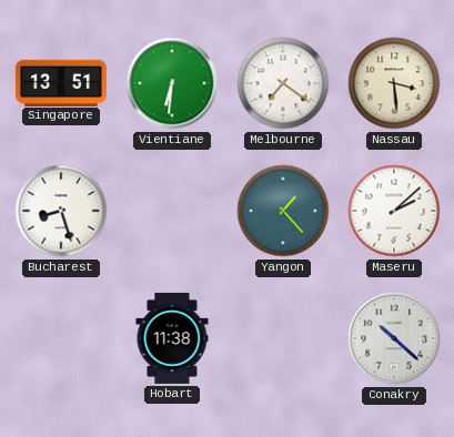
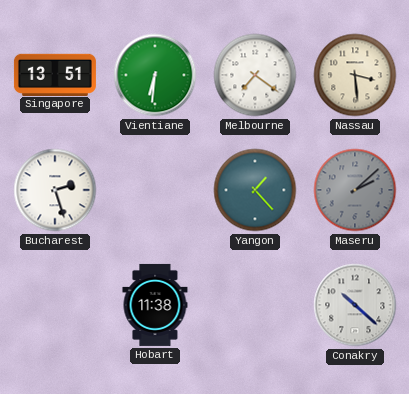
Bucharest: 8:27 -> 2:27 (55, 190)
Maseru dial: white -> grey (355, 190)
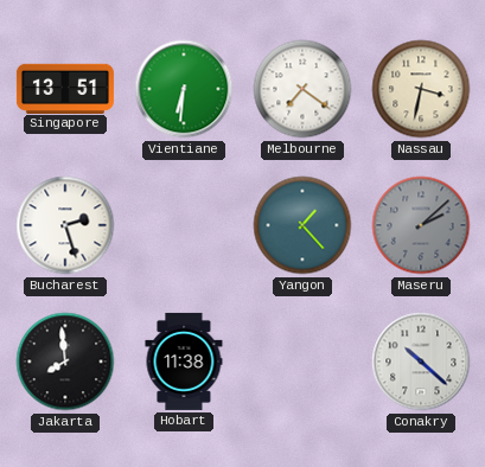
Nassau: 3:29 -> 3:32 (421, 89)
Jakarta: none -> 7:59 (65, 362)
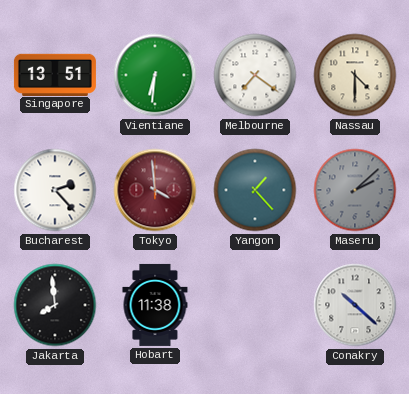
Nassau: 3:32 -> 4:30 (355, 75)
Bucharest: 2:27 -> 2:23 (55, 190)
Tokyo: none -> 3:59 (155, 190)
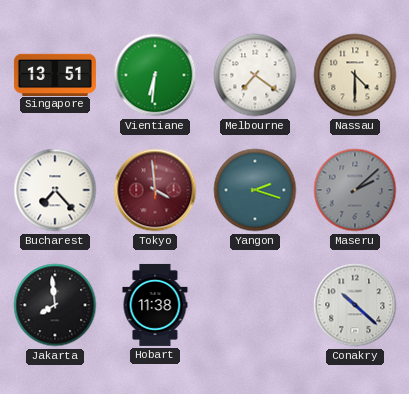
Bucharest: 2:23 -> 7:23 (55, 190)
Yangon: 1:23 -> 2:18 (255, 190)
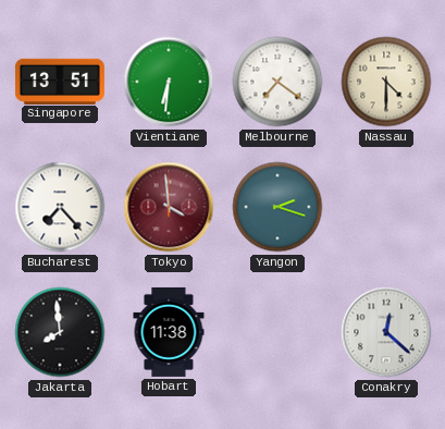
Maseru: 2:08 -> none (355, 190)
Conakry: 10:22 -> 12:22 (386, 332)
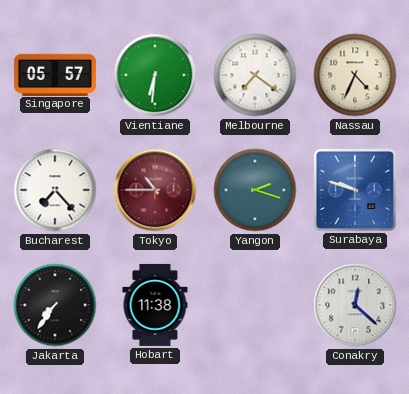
Singapore: 13:51 -> 05:57 (55, 74)
Nassau: 4:30 -> 4:34 (355, 75)
Tokyo: 3:59 -> 10:45 (155, 190)
Surabaya: none -> 9:48 (355, 190)
Jakarta: 7:59 -> 7:36 (55, 305)
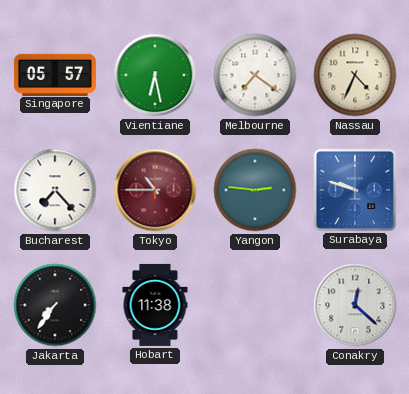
Vientiane: 6:31 -> 6:28 (155, 75)
Yangon: 2:18 -> 2:46 (255, 190)
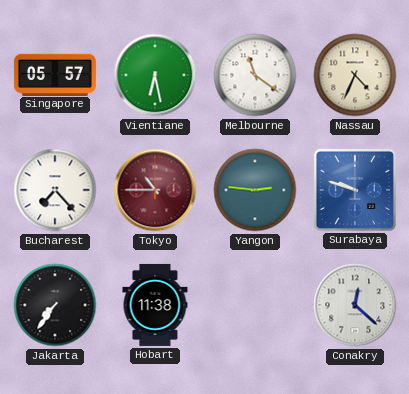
Melbourne: 7:21 -> 11:21 (255, 75)
